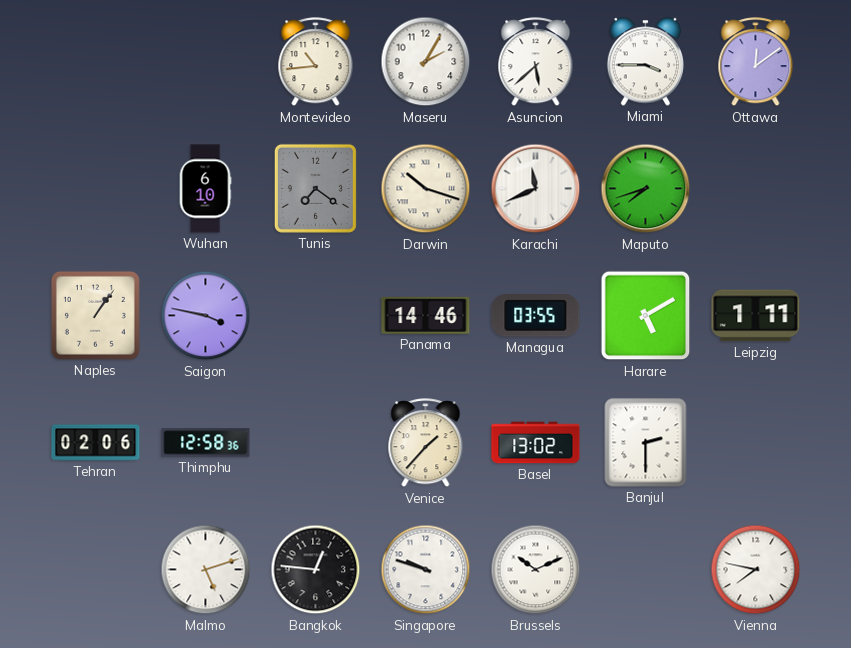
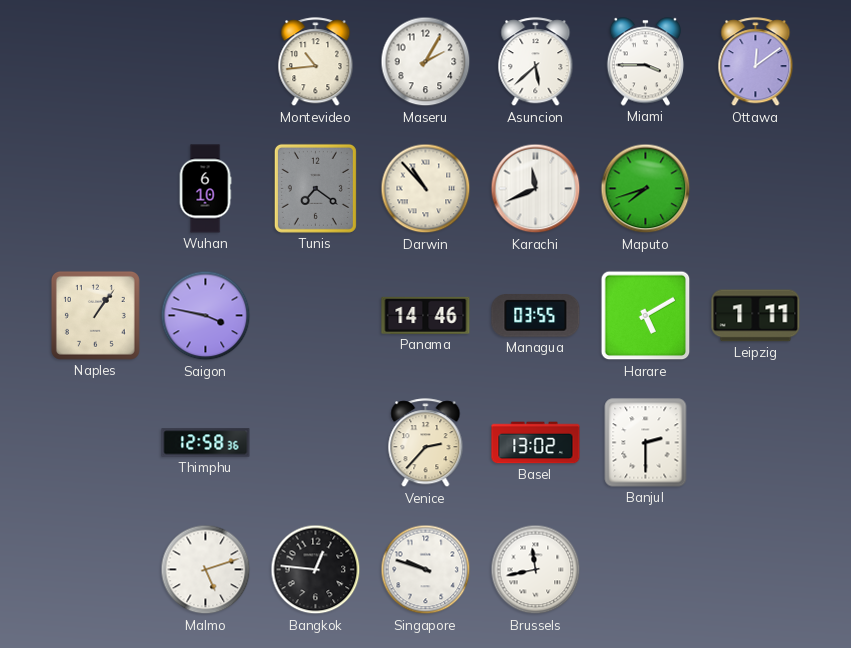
Darwin: 10:18 -> 10:53 (426, 189)
Tehran: 02:06 -> none (96, 443)
Venice: 1:37 -> 2:37 (426, 443)
Brussels: 10:11 -> 11:43 (536, 570)
Vienna: 7:47 -> none (756, 570)
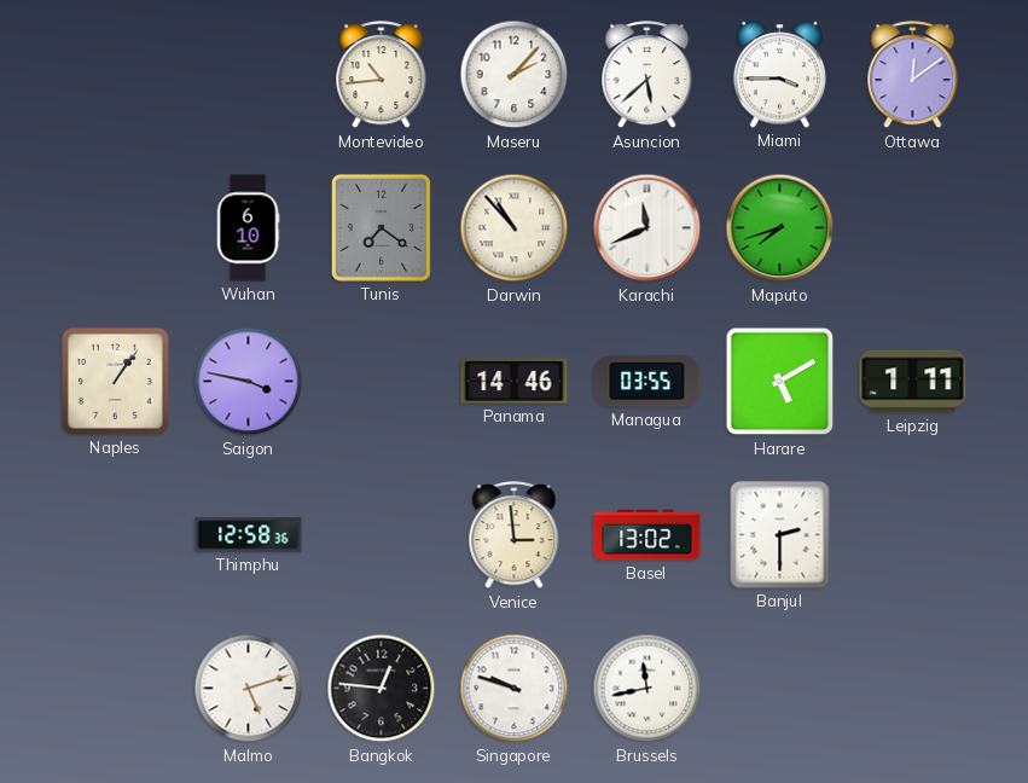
Maseru: 2:05 -> 2:07 (515, 75)
Venice: 2:37 -> 2:59 (515, 535)
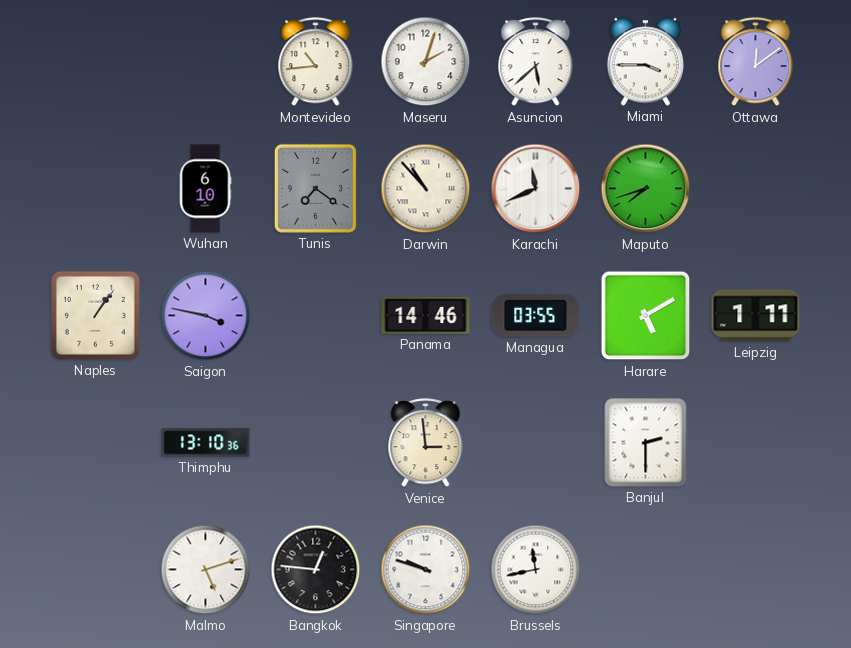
Maseru: 2:07 -> 2:03 (426, 62)
Thimphu: 12:58 -> 13:10 (206, 443)
Basel: 13:02 -> none (647, 535)
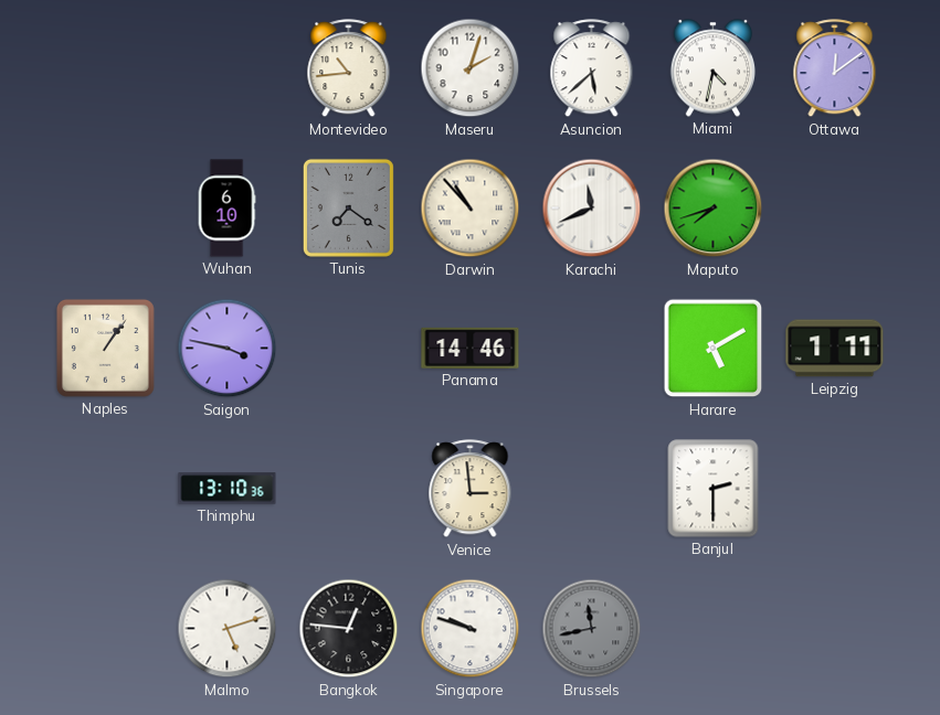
Miami: 3:45 -> 4:32 (712, 68)
Managua: 03:55 -> none (536, 316)
Brussels dial: white -> grey (592, 629)
